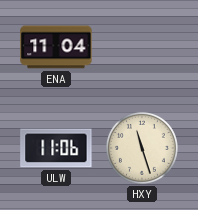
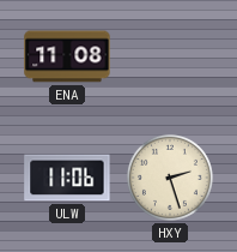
ENA: 11:04 -> 11:08 (67, 56)
HXY: 11:27 -> 2:27 (170, 178)
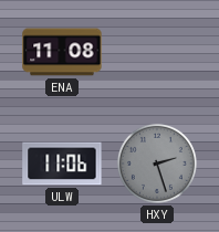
HXY dial: cream -> grey (157, 164)
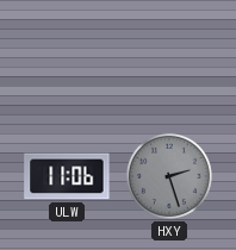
ENA: 11:08 -> none (62, 52)
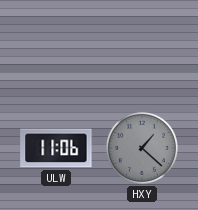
HXY: 2:27 -> 1:22 (142, 148)
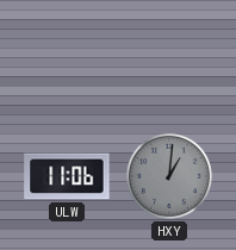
HXY: 1:22 -> 1:01 (169, 176)
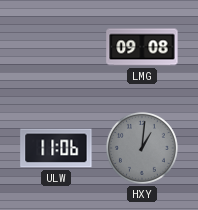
LMG: none -> 09:08 (142, 47)
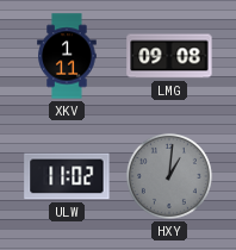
XKV: none -> 1:11 (67, 56)
ULW: 11:06 -> 11:02 (67, 176)
